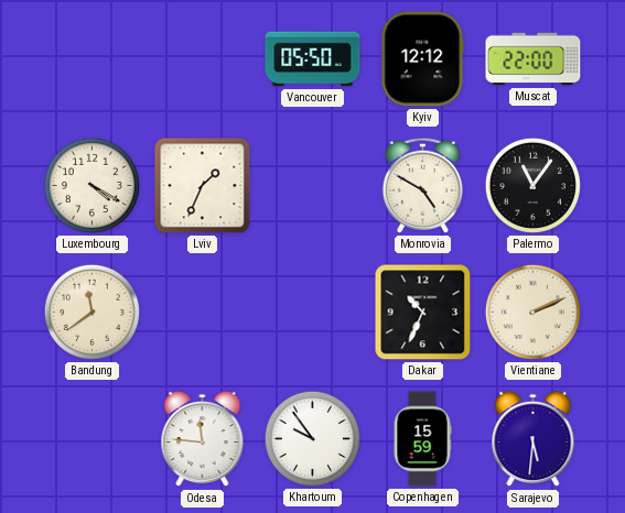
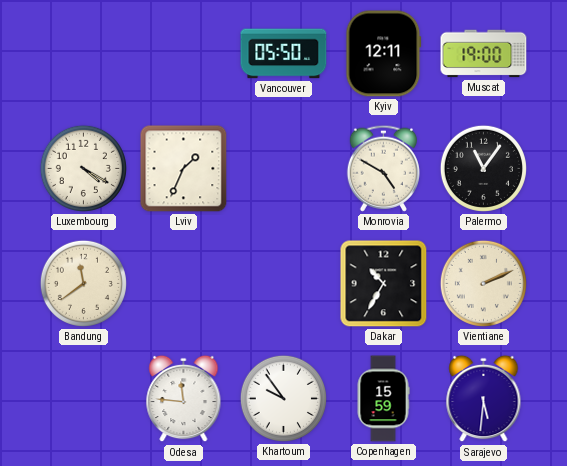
Kyiv: 12:12 -> 12:11 (384, 54)
Muscat: 22:00 -> 19:00 (484, 54)
Dakar: 10:34 -> 10:35 (384, 284)
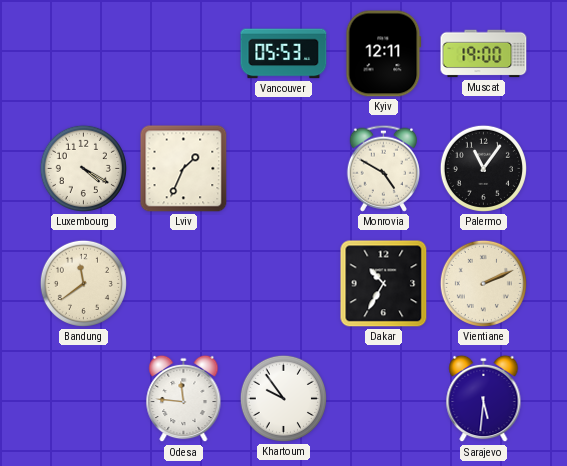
Vancouver: 05:50 -> 05:53 (284, 54)
Copenhagen: 15:59 -> none (383, 399)
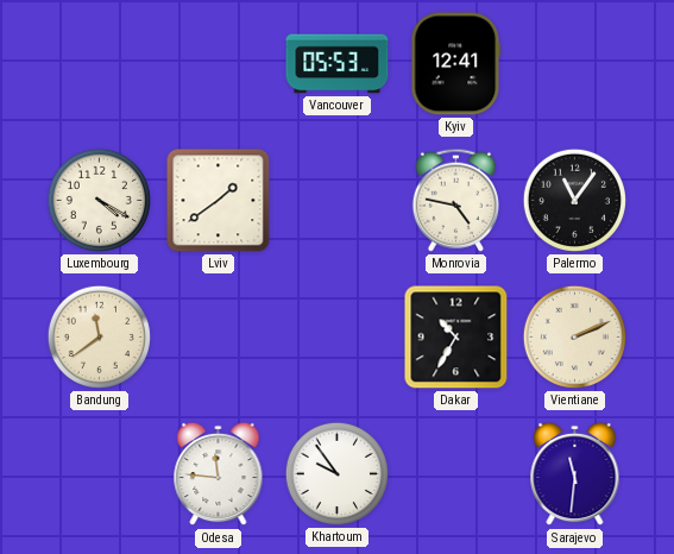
Kyiv: 12:11 -> 12:41 (456, 64)
Muscat: 19:00 -> none (484, 54)
Lviv: 1:34 -> 1:39 (219, 201)
Monrovia: 4:50 -> 4:47 (455, 200)
Sarajevo: 5:31 -> 11:31 (575, 474)
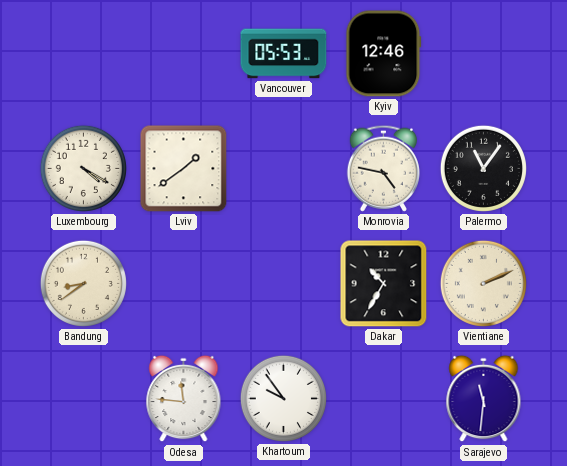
Kyiv: 12:41 -> 12:46 (384, 54)
Bandung: 11:39 -> 8:39 (83, 283)
